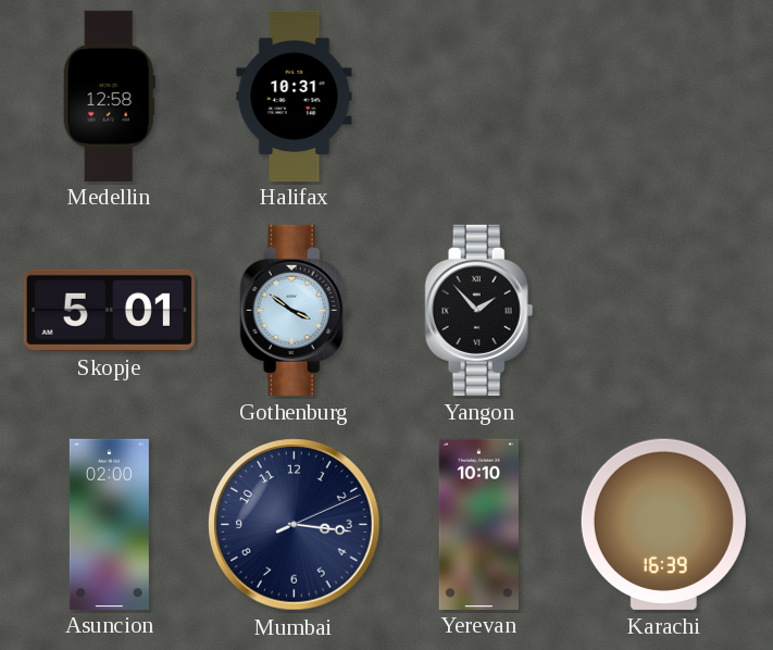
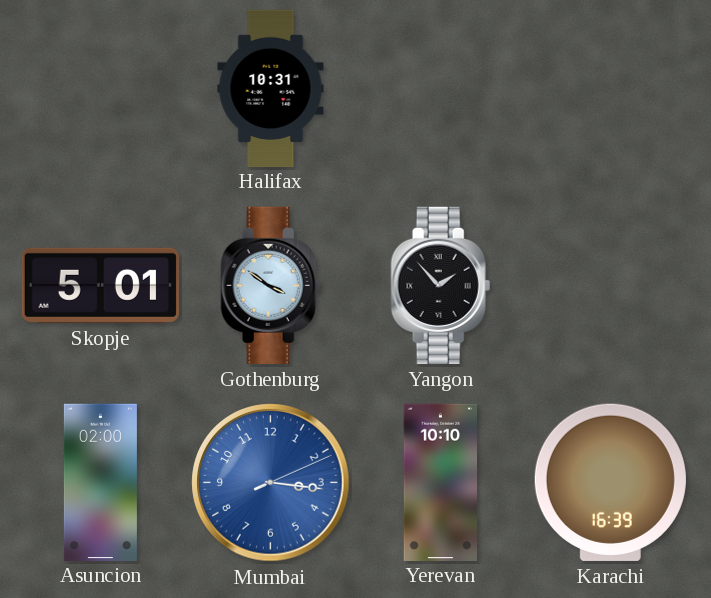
Medellin: 12:58 -> none (109, 96)
Mumbai dial: navy -> blue (271, 483)
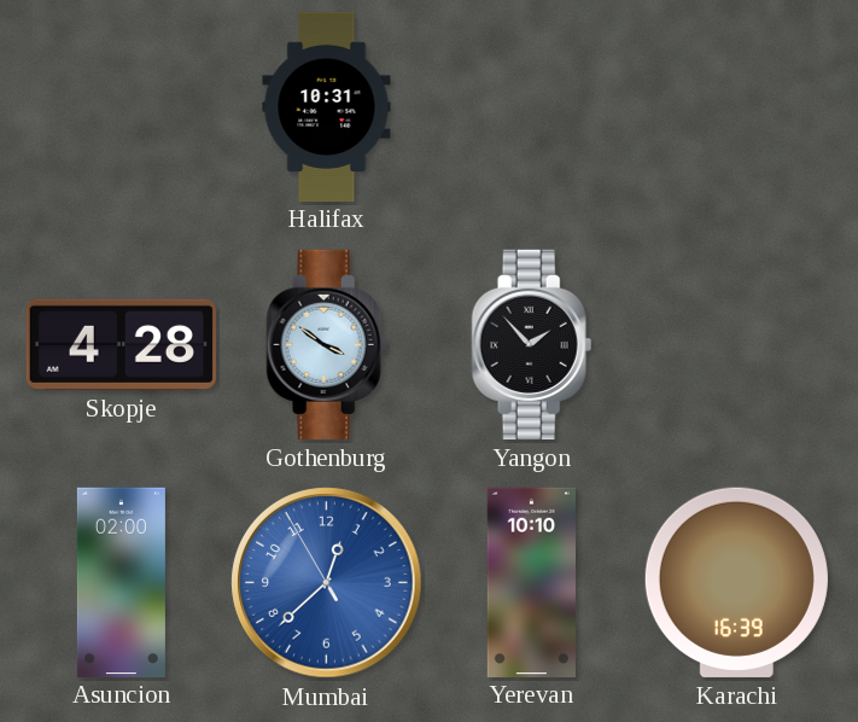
Skopje: 5:01 -> 4:28 (121, 344)
Mumbai: 3:16 -> 12:37 (327, 583)
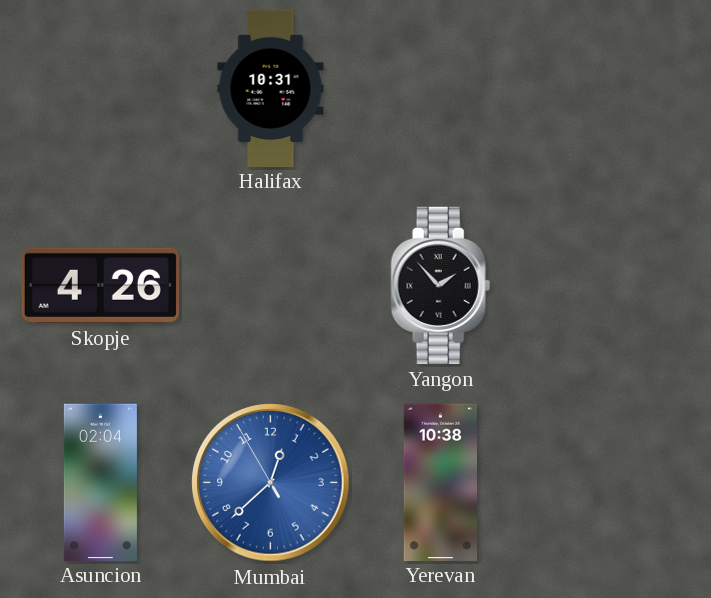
Skopje: 4:28 -> 4:26 (100, 285)
Gothenburg: 3:51 -> none (327, 344)
Asuncion: 02:00 -> 02:04 (100, 482)
Yerevan: 10:10 -> 10:38 (440, 482)
Karachi: 16:39 -> none (736, 582)
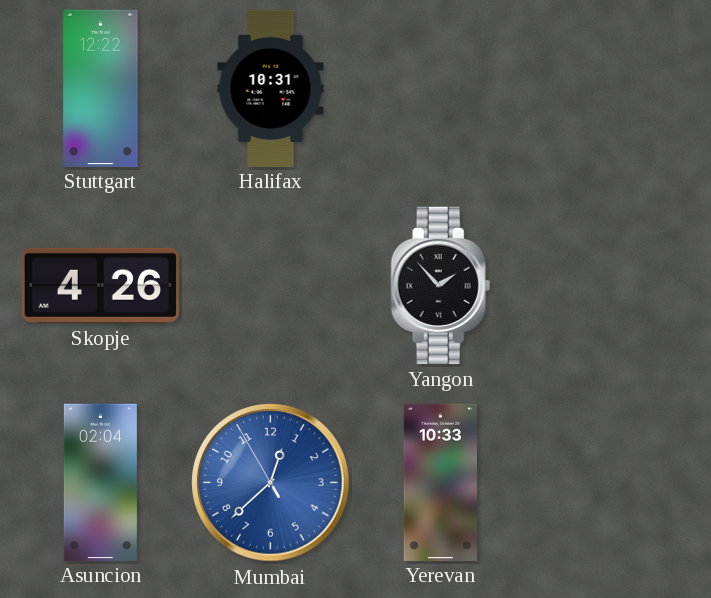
Stuttgart: none -> 12:22 (101, 88)
Yerevan: 10:38 -> 10:33 (440, 482)
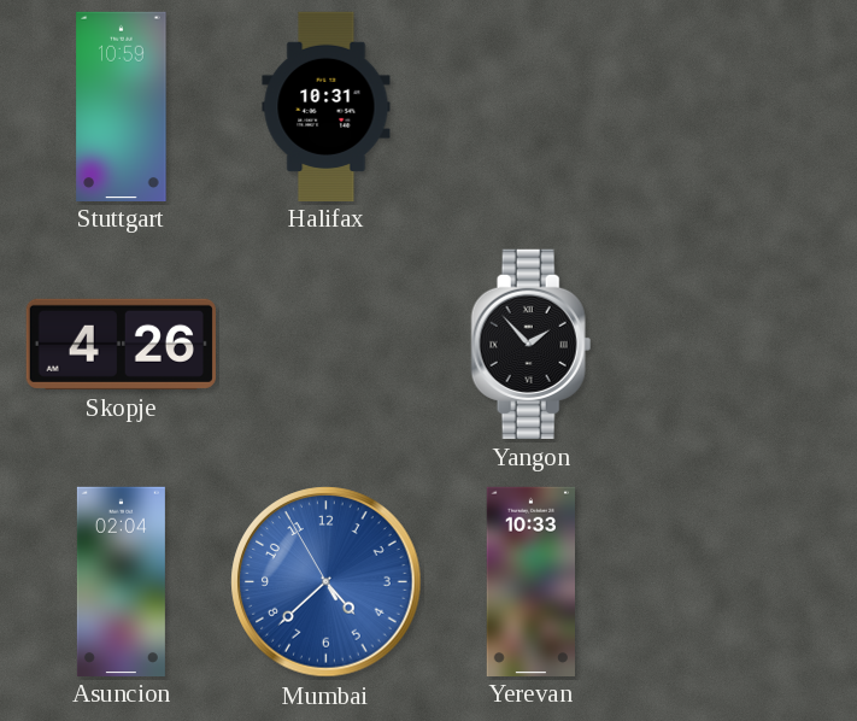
Stuttgart: 12:22 -> 10:59 (122, 106)
Mumbai: 12:37 -> 4:37 (327, 582)
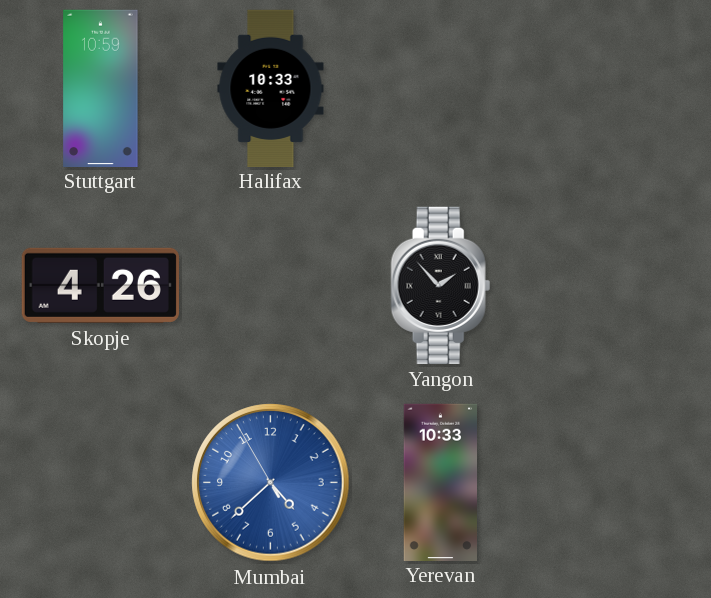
Halifax: 10:31 -> 10:33 (271, 88)
Asuncion: 02:04 -> none (121, 581)
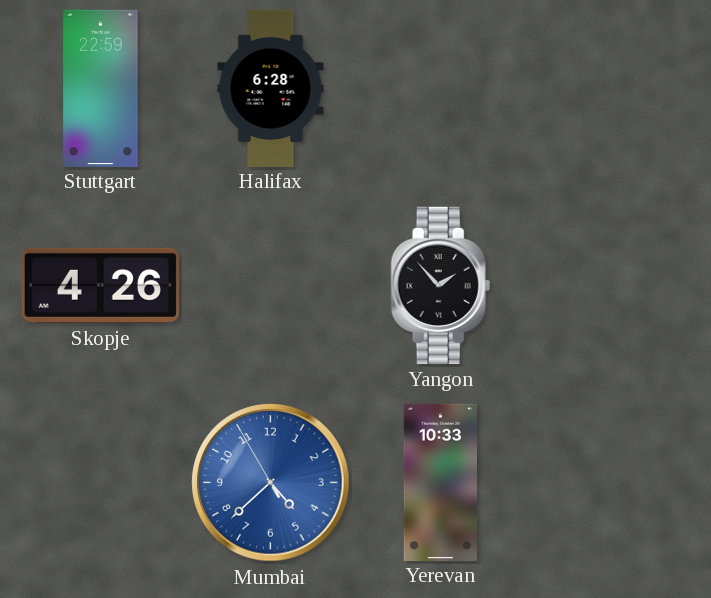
Stuttgart: 10:59 -> 22:59 (101, 88)
Halifax: 10:33 -> 6:28 (271, 88)
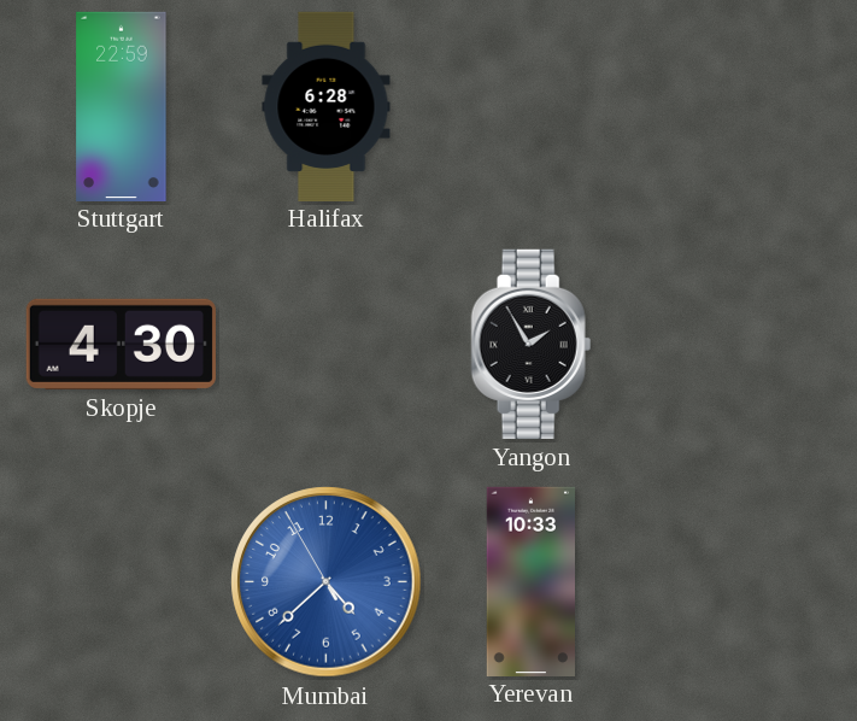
Skopje: 4:26 -> 4:30 (121, 344)
Yangon: 1:53 -> 1:55 (532, 344)
